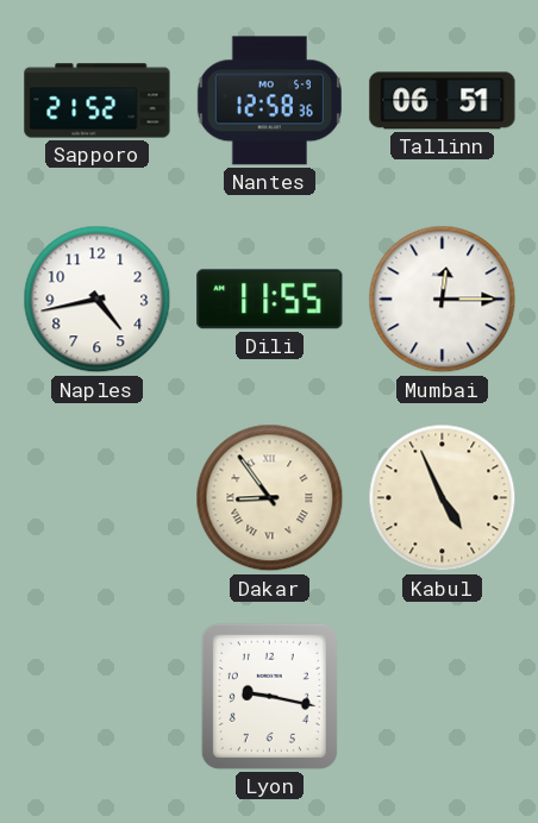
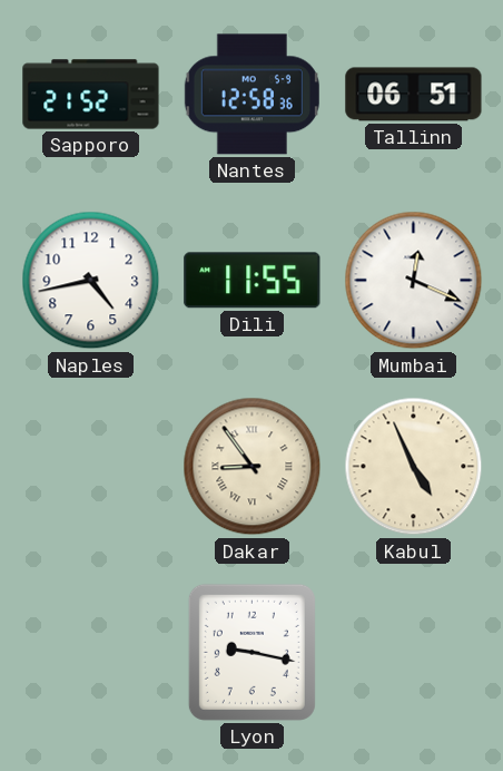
Mumbai: 12:15 -> 12:19 (414, 281)
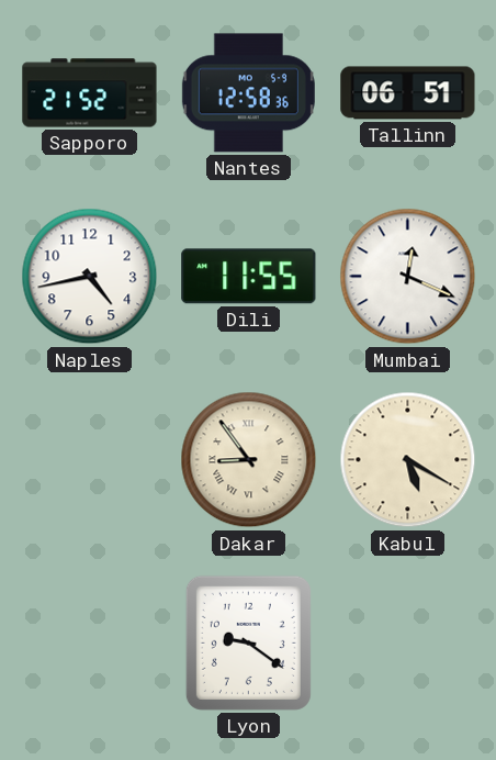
Kabul: 4:56 -> 5:20 (408, 460)
Lyon: 9:17 -> 9:21 (248, 642)
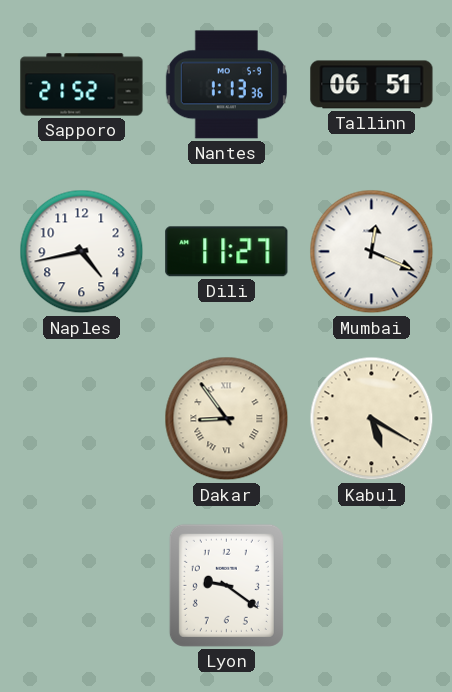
Nantes: 12:58 -> 1:13 (226, 85)
Dili: 11:55 -> 11:27 (227, 252)
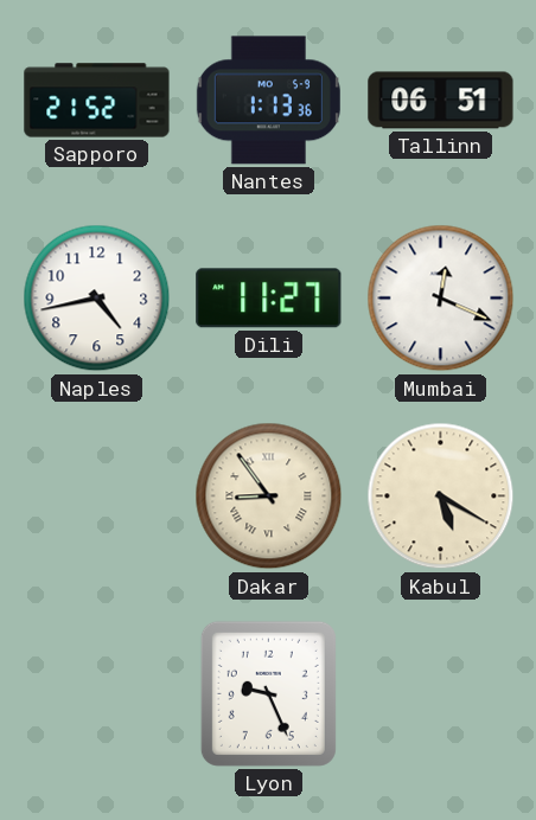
Lyon: 9:21 -> 9:26 (268, 693)
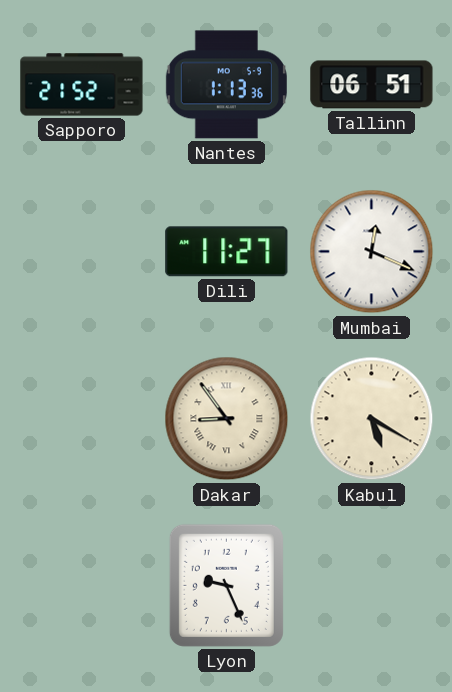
Naples: 4:43 -> none (97, 299)
